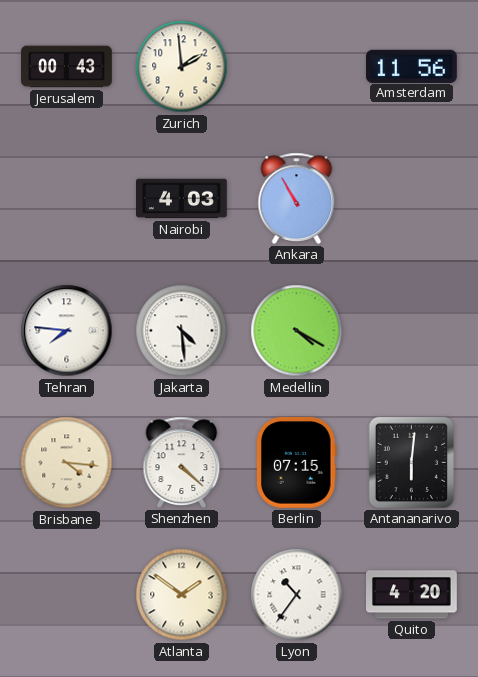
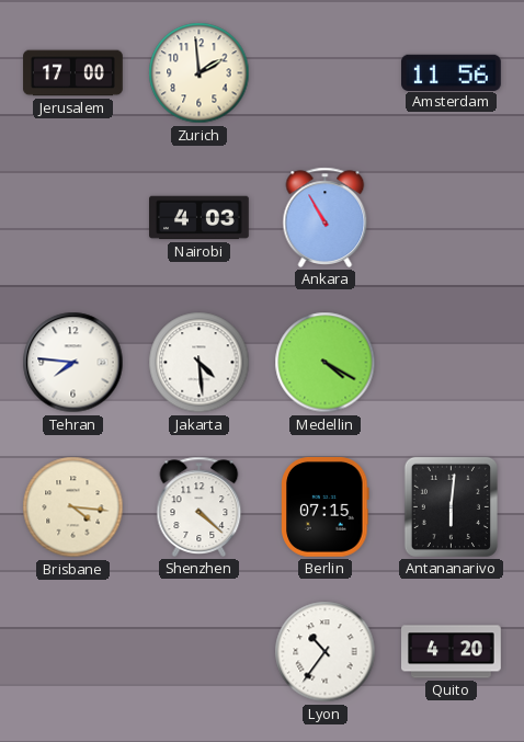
Jerusalem: 00:43 -> 17:00 (73, 73)
Atlanta: 1:51 -> none (182, 595)
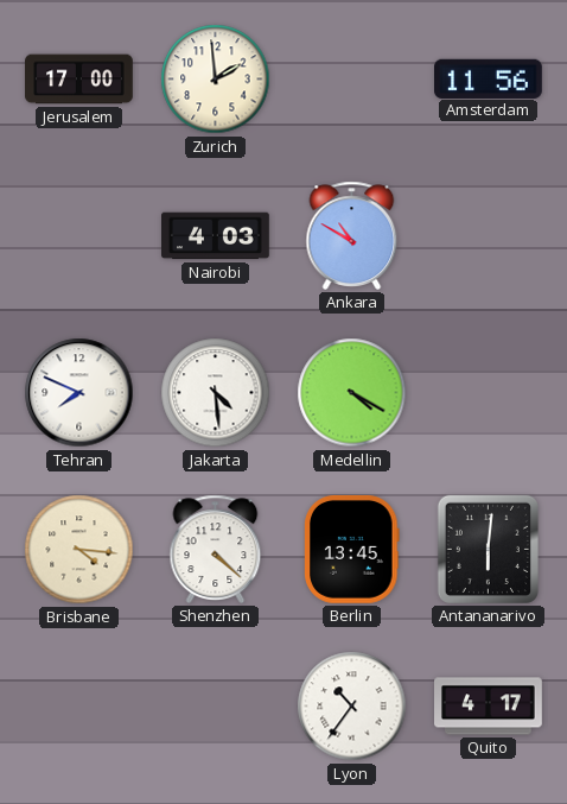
Ankara: 10:55 -> 10:50 (352, 235)
Tehran: 7:46 -> 7:49 (79, 393)
Berlin: 07:15 -> 13:45 (352, 550)
Quito: 4:20 -> 4:17 (489, 707)
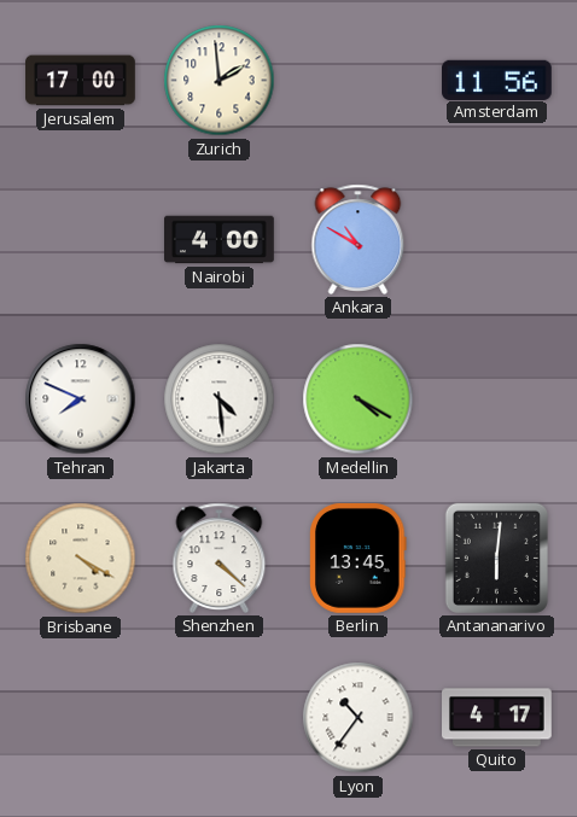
Nairobi: 4:03 -> 4:00 (220, 240)
Brisbane: 4:16 -> 4:20 (81, 559)
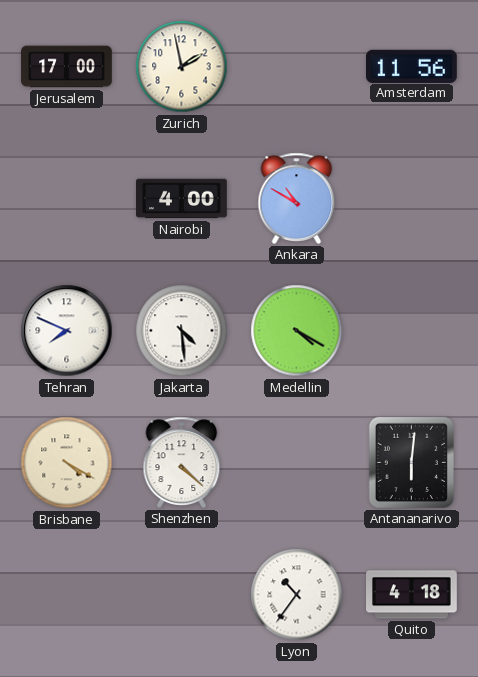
Zurich: 1:59 -> 1:58 (182, 67)
Berlin: 13:45 -> none (359, 559)
Quito: 4:17 -> 4:18 (412, 595)
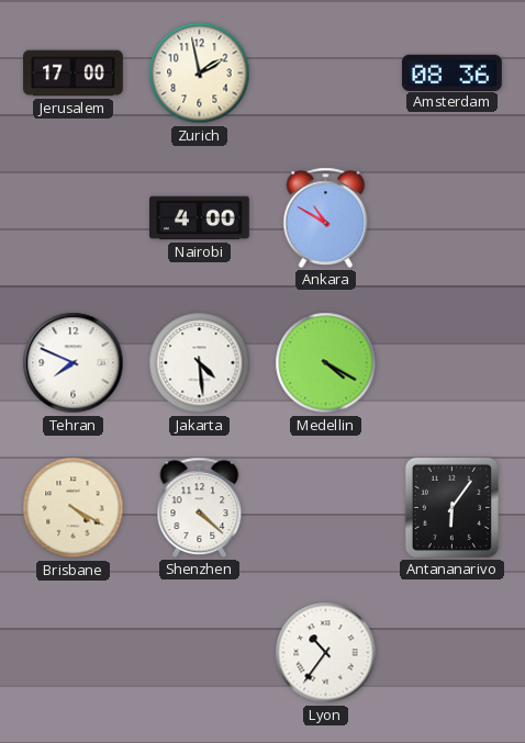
Amsterdam: 11:56 -> 08:36 (453, 72)
Antananarivo: 6:01 -> 6:06 (451, 507)
Quito: 4:18 -> none (412, 595)
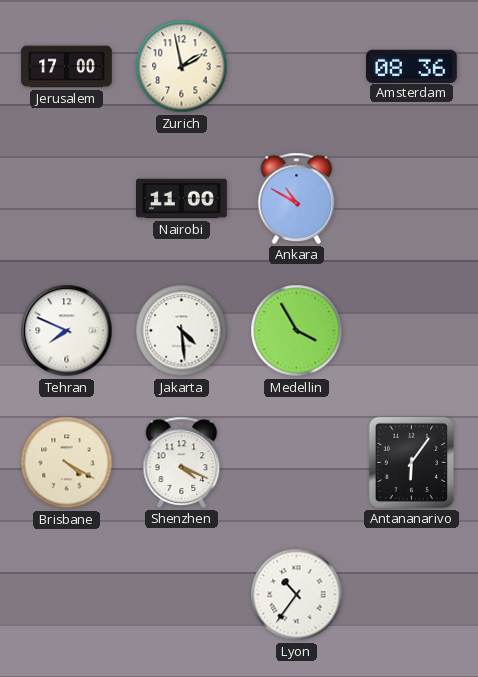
Nairobi: 4:00 -> 11:00 (182, 199)
Medellin: 4:20 -> 3:55 (297, 331)
Shenzhen: 4:22 -> 4:19 (182, 462)
